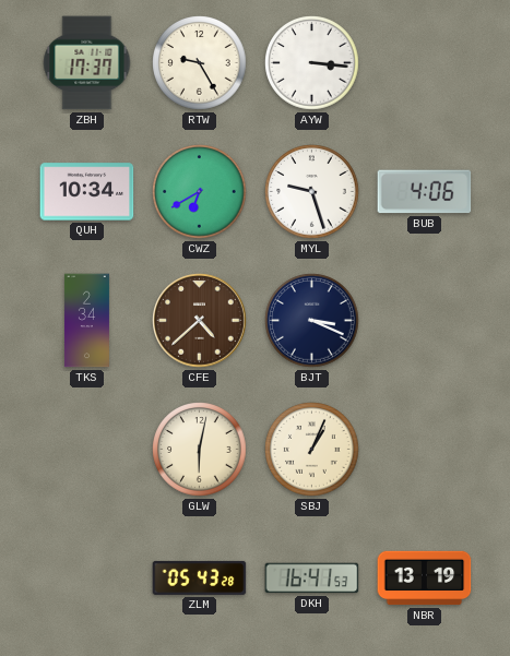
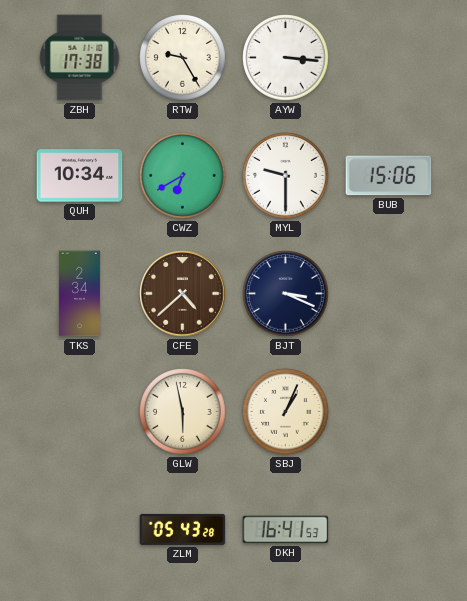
ZBH: 17:37 -> 17:38 (80, 58)
MYL: 9:27 -> 9:30 (286, 176)
BUB: 4:06 -> 15:06 (389, 176)
GLW: 6:02 -> 5:58 (183, 412)
NBR: 13:19 -> none (425, 579)
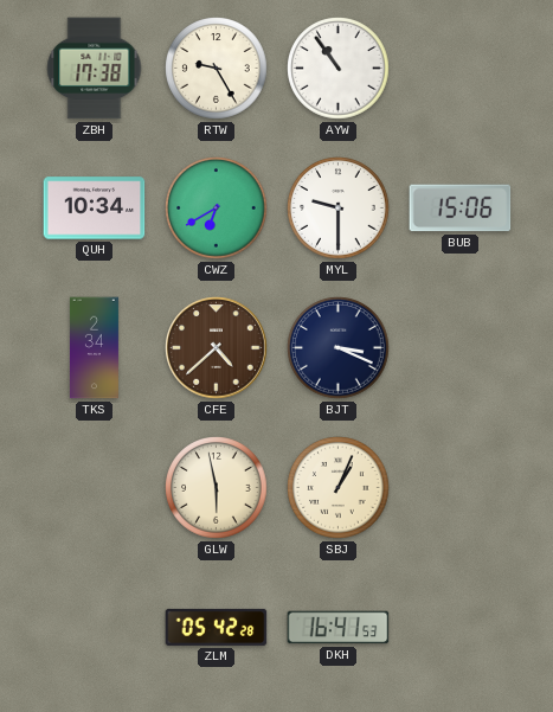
AYW: 3:16 -> 10:54 (339, 69)
ZLM: 05:43 -> 05:42 (217, 627)
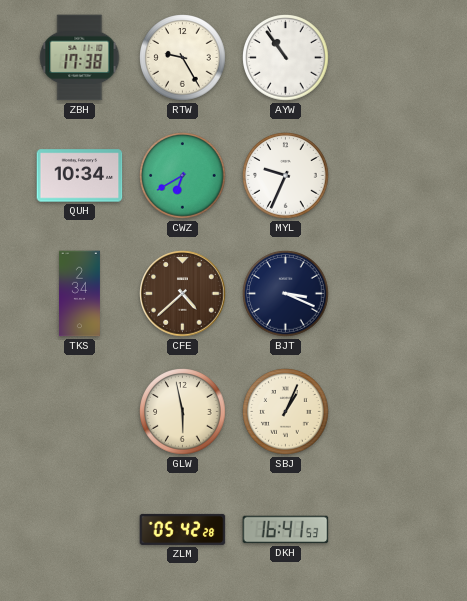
MYL: 9:30 -> 9:34 (286, 176)
BUB: 15:06 -> none (461, 209)
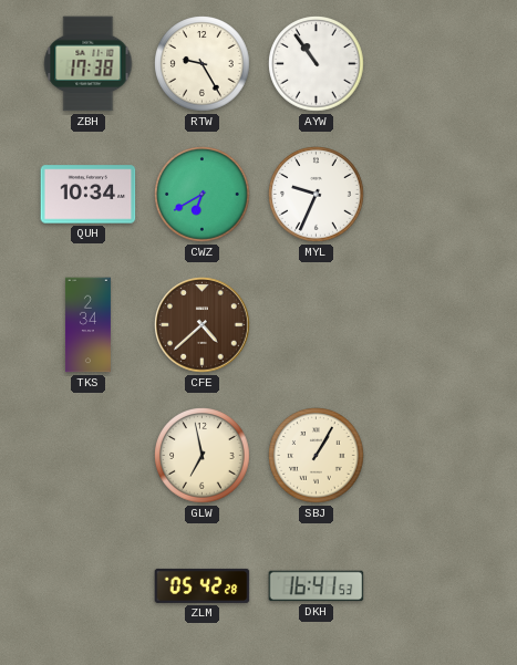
BJT: 3:19 -> none (286, 294)
GLW: 5:58 -> 6:58 (203, 456)
SBJ: 1:04 -> 1:05 (317, 456)
